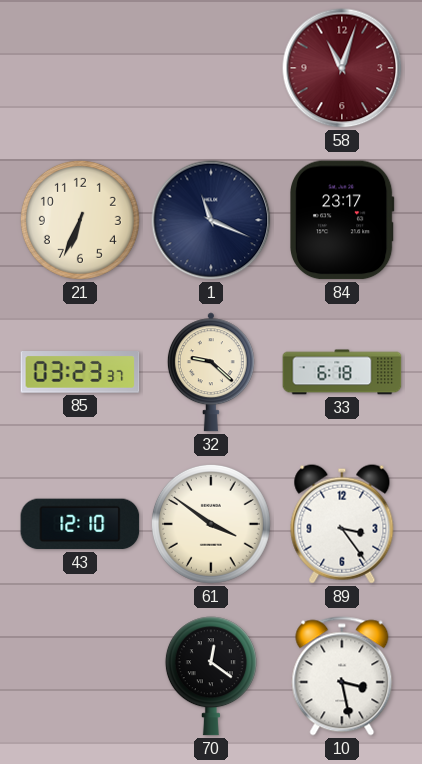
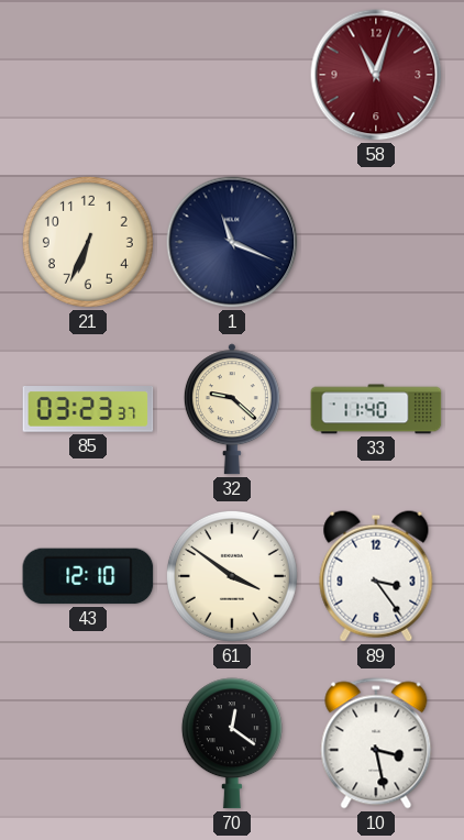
84: 23:17 -> none (343, 220)
33: 6:18 -> 11:40 (376, 409)
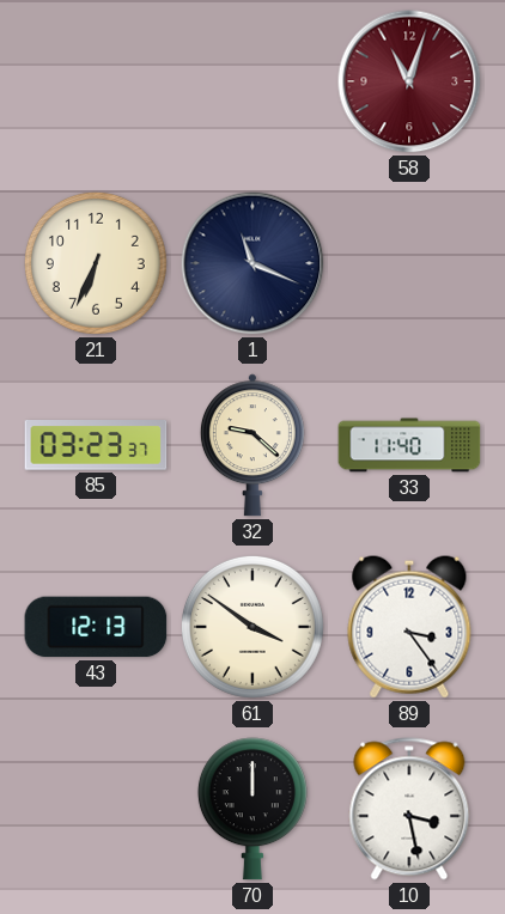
43: 12:10 -> 12:13 (96, 627)
70: 12:21 -> 12:00 (252, 809)
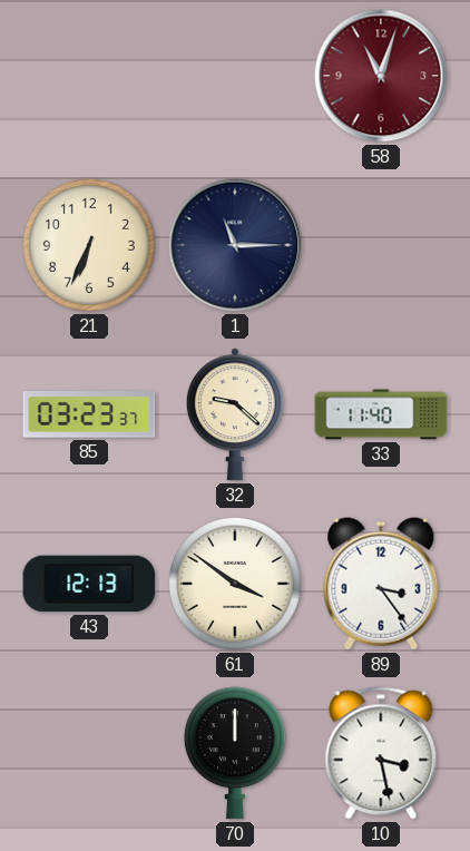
1: 11:19 -> 11:15 (235, 245)
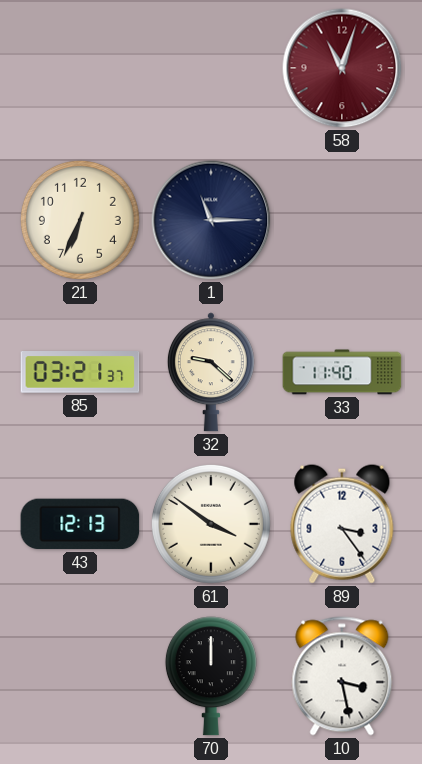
85: 03:23 -> 03:21 (80, 372)
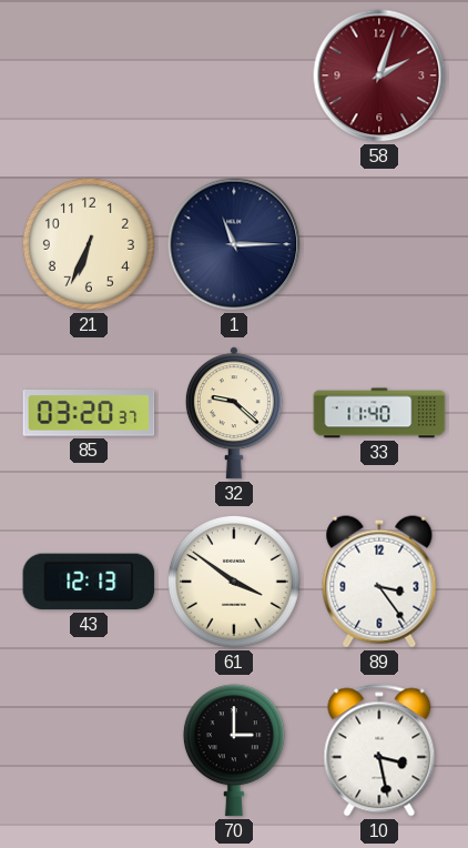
58: 11:03 -> 2:03 (379, 75)
85: 03:21 -> 03:20 (89, 413)
70: 12:00 -> 3:00 (234, 750)
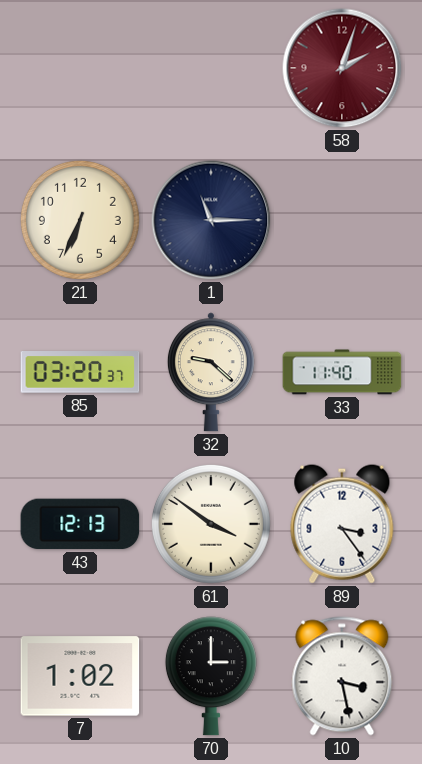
7: none -> 1:02 (80, 676)
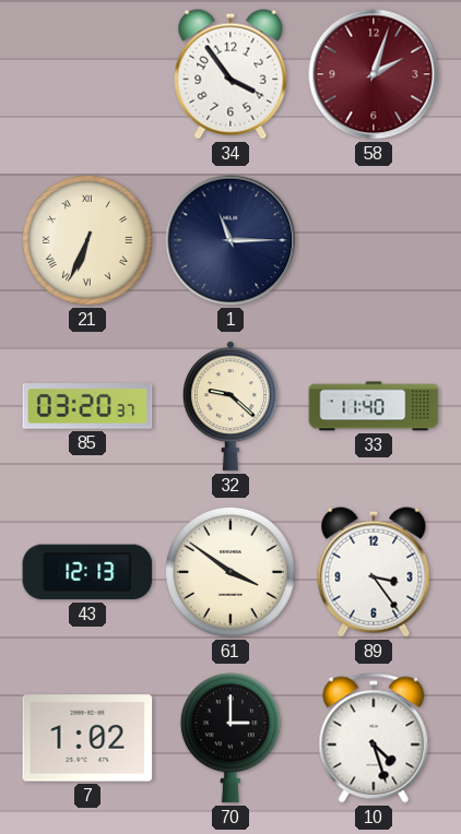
34: none -> 3:54 (230, 74)
21 numerals: Arabic -> Roman (87, 240)
10: 3:28 -> 4:27 (374, 738)
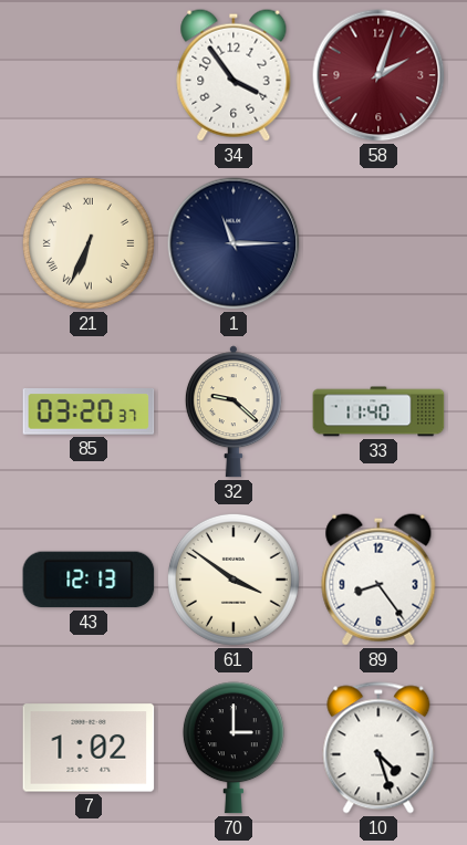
89: 3:24 -> 8:24 (378, 580)
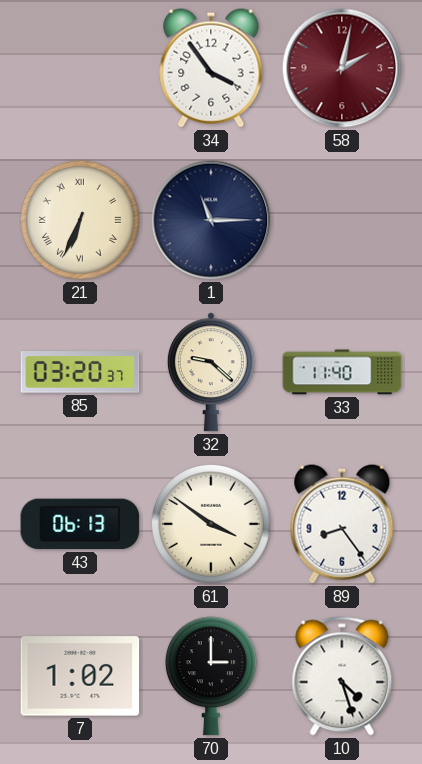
58: 2:03 -> 2:02 (342, 68)
43: 12:13 -> 06:13 (80, 524)
